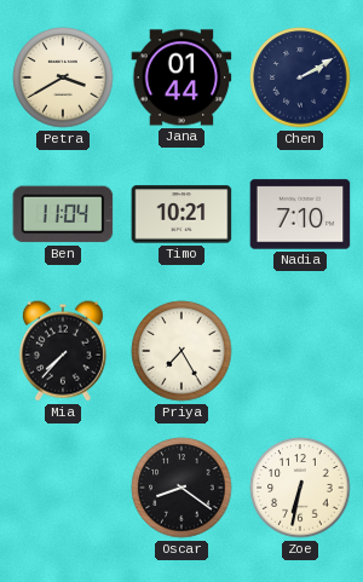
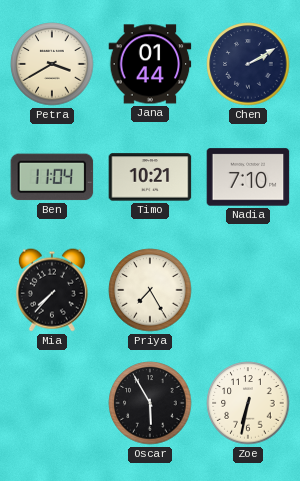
Oscar: 8:21 -> 5:55 (150, 403)
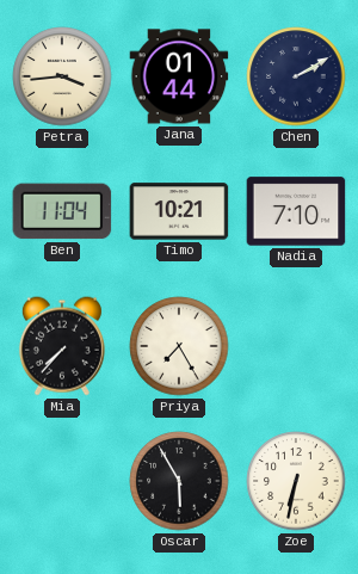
Petra: 3:40 -> 3:44 (62, 76)
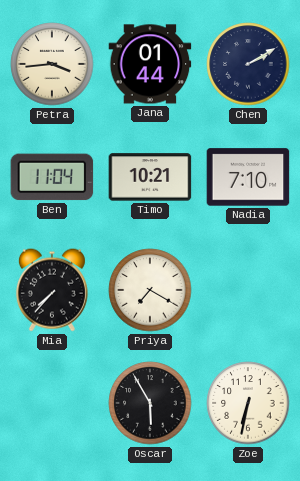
Priya: 7:25 -> 7:20 (150, 290)
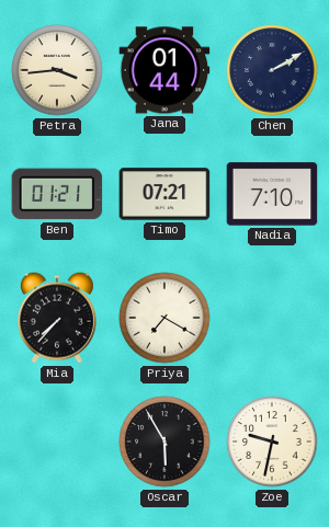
Ben: 11:04 -> 01:21 (57, 194)
Timo: 10:21 -> 07:21 (164, 194)
Zoe: 6:32 -> 9:32 (272, 442)
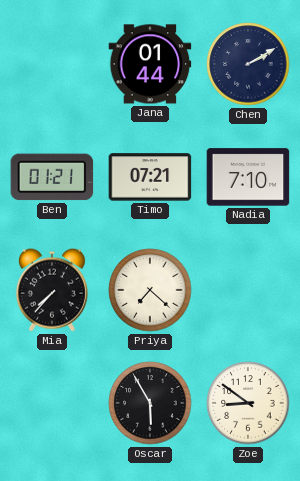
Petra: 3:44 -> none (57, 70)
Priya: 7:20 -> 7:22 (150, 290)
Zoe: 9:32 -> 8:51 (248, 403)
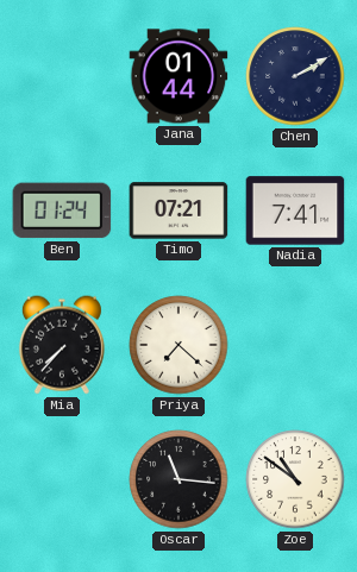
Ben: 01:21 -> 01:24 (62, 210)
Nadia: 7:10 -> 7:41 (295, 210)
Oscar: 5:55 -> 11:16 (178, 479)
Zoe: 8:51 -> 10:51 (295, 479)
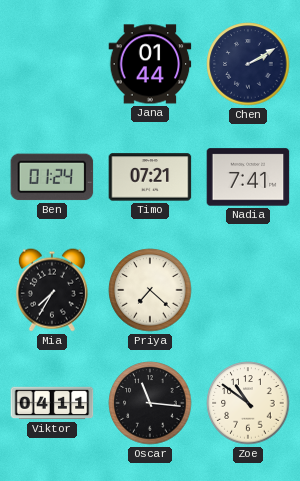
Mia: 7:37 -> 7:35 (52, 290)
Viktor: none -> 04:11 (52, 403)
